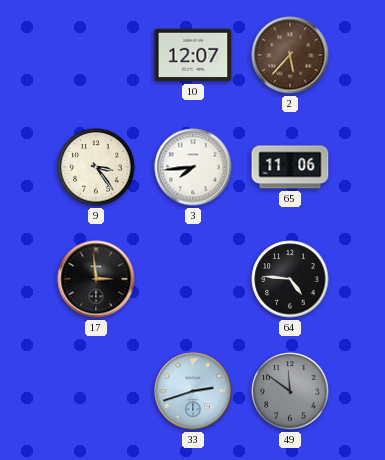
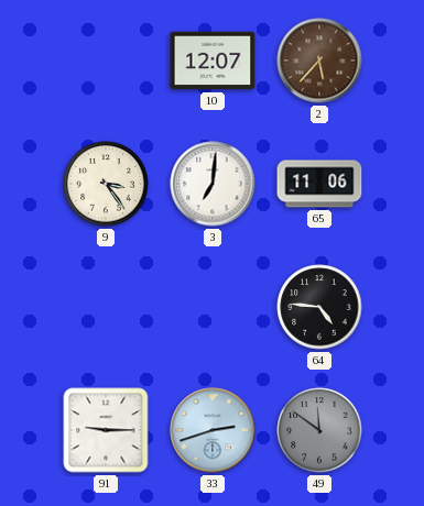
3: 7:44 -> 7:01 (213, 184)
17: 2:59 -> none (96, 279)
91: none -> 9:15 (106, 430)
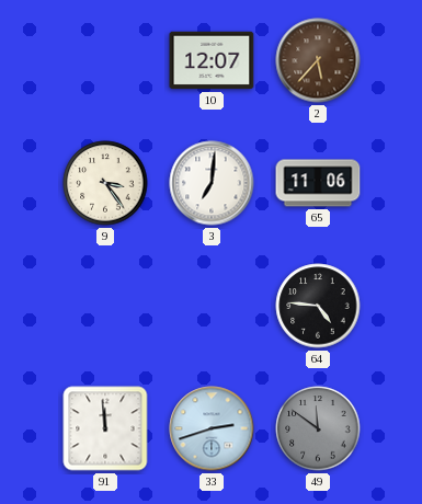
91: 9:15 -> 11:59 (105, 428)
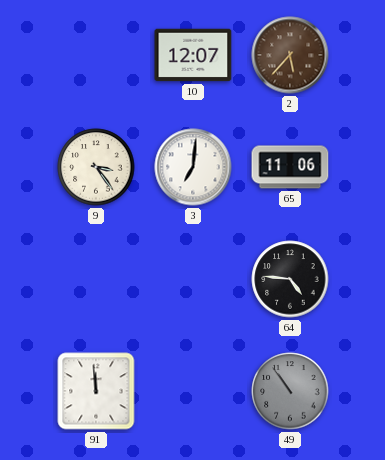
33: 2:42 -> none (212, 428)
49: 11:51 -> 10:54 (290, 391)
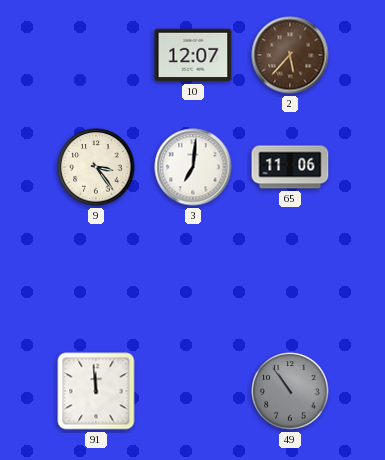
64: 4:46 -> none (290, 279)
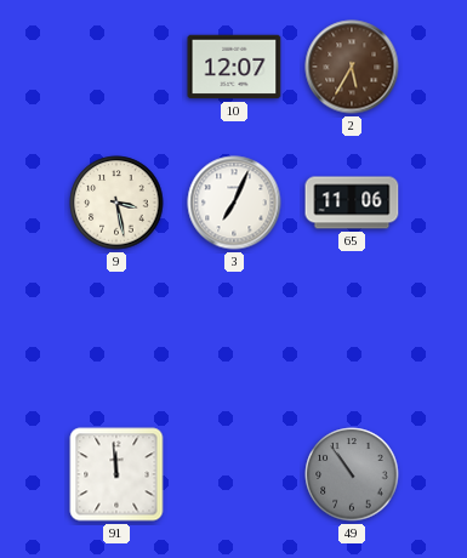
2: 5:37 -> 5:35 (352, 67)
9: 3:24 -> 3:28 (116, 203)
3: 7:01 -> 7:04 (234, 203)
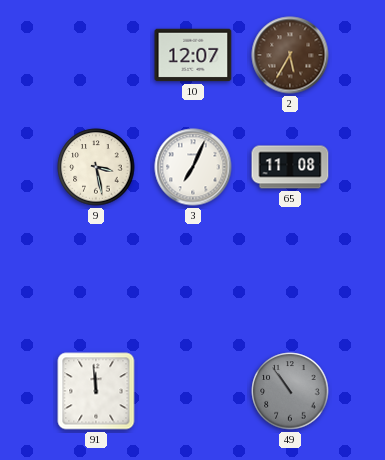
65: 11:06 -> 11:08 (290, 167)
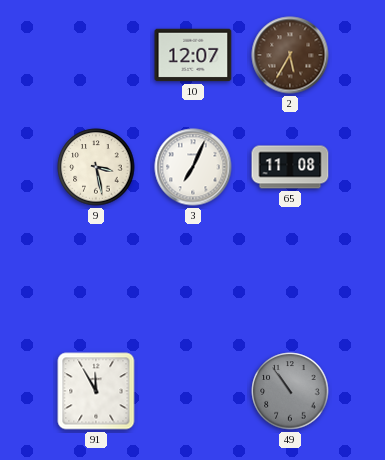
91: 11:59 -> 11:55 (96, 391)
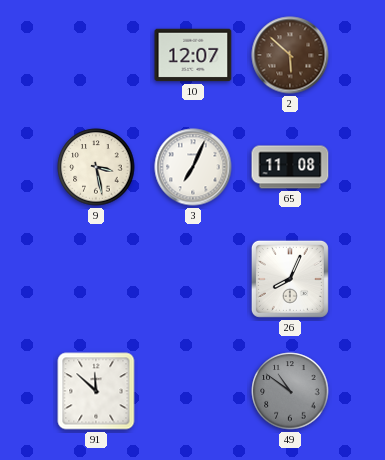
2: 5:35 -> 5:52 (290, 55)
26: none -> 8:04 (290, 279)
91: 11:55 -> 11:52 (96, 391)
49: 10:54 -> 10:51 (290, 391)
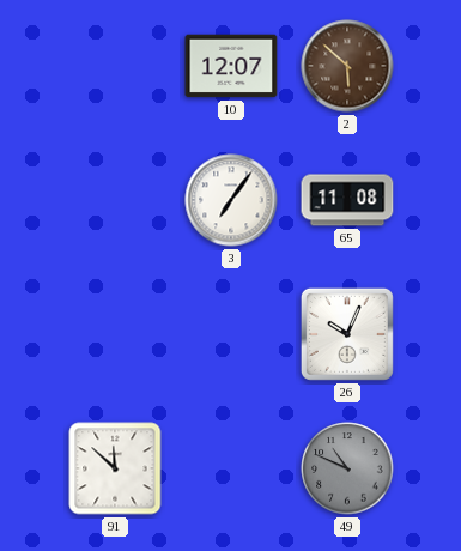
9: 3:28 -> none (96, 167)
3: 7:04 -> 7:06 (231, 200)
26: 8:04 -> 10:04 (347, 334)
49: 10:51 -> 10:49 (347, 468)
